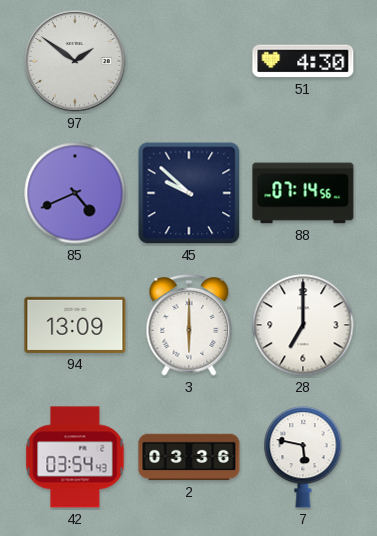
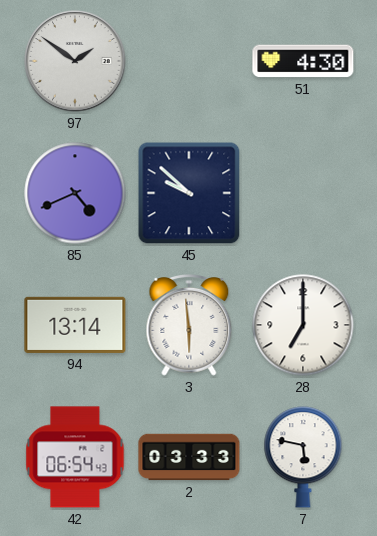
88: 07:14 -> none (303, 193)
94: 13:09 -> 13:14 (75, 325)
3: 6:00 -> 5:59 (189, 326)
42: 03:54 -> 06:54 (75, 457)
2: 03:36 -> 03:33 (189, 457)
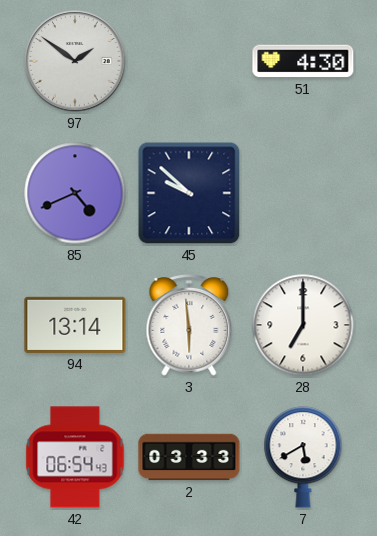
7: 5:47 -> 5:40 (303, 457)
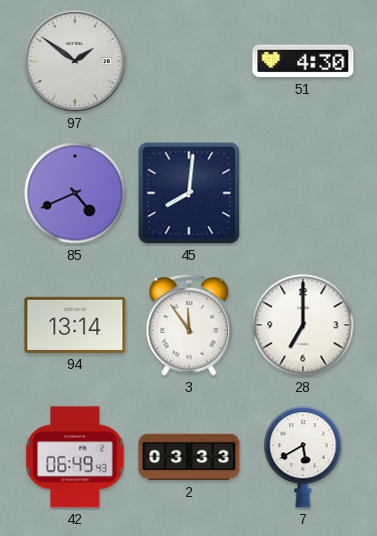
45: 9:52 -> 8:01 (189, 193)
3: 5:59 -> 11:54 (189, 326)
42: 06:54 -> 06:49 (75, 457)
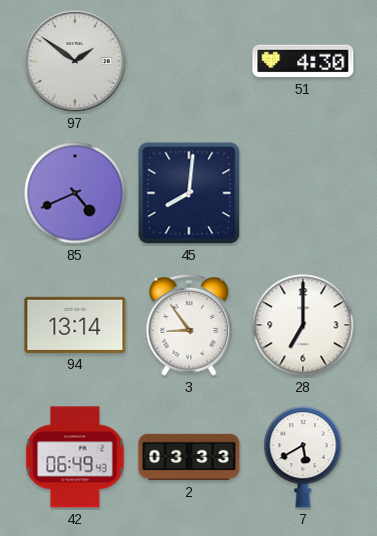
3: 11:54 -> 8:54 (189, 326)
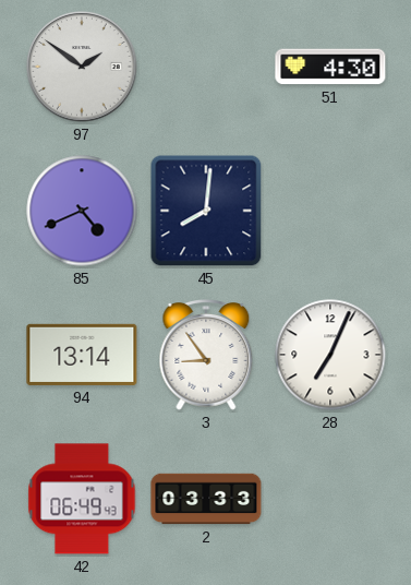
28: 7:00 -> 7:04 (330, 355)
7: 5:40 -> none (303, 457)
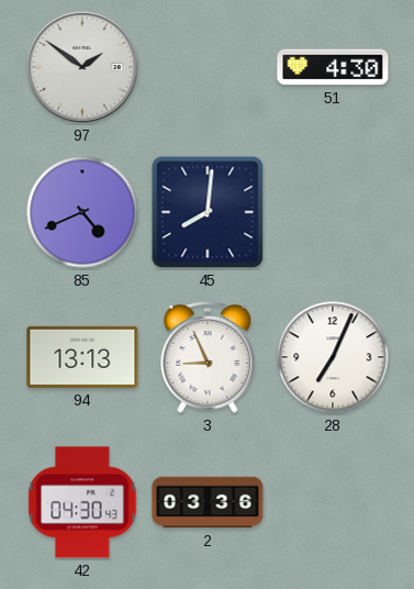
94: 13:14 -> 13:13 (82, 357)
3: 8:54 -> 8:56 (208, 358)
42: 06:49 -> 04:30 (82, 502)
2: 03:33 -> 03:36 (208, 502)
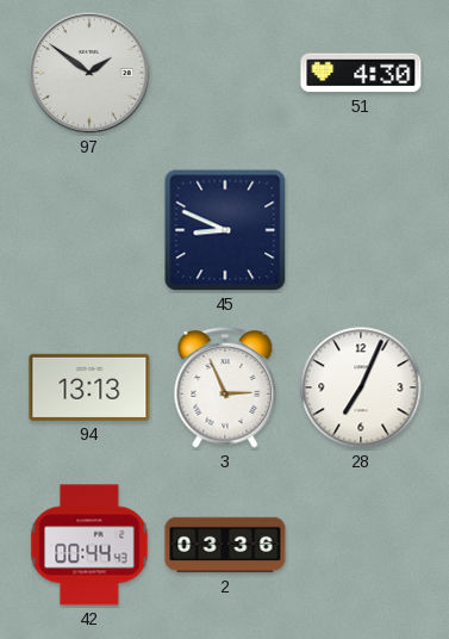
85: 4:41 -> none (82, 212)
45: 8:01 -> 8:49 (225, 230)
3: 8:56 -> 2:56 (225, 389)
42: 04:30 -> 00:44 (89, 545)
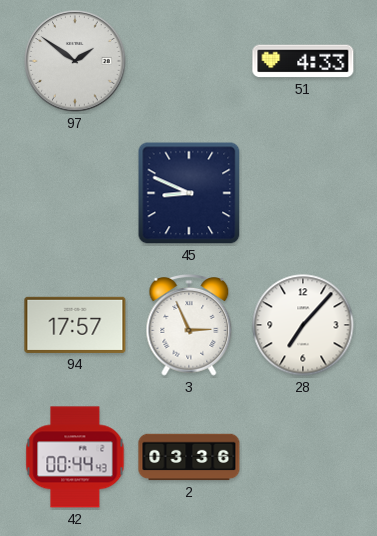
51: 4:30 -> 4:33 (303, 61)
94: 13:13 -> 17:57 (75, 325)
28: 7:04 -> 7:07 (303, 325)
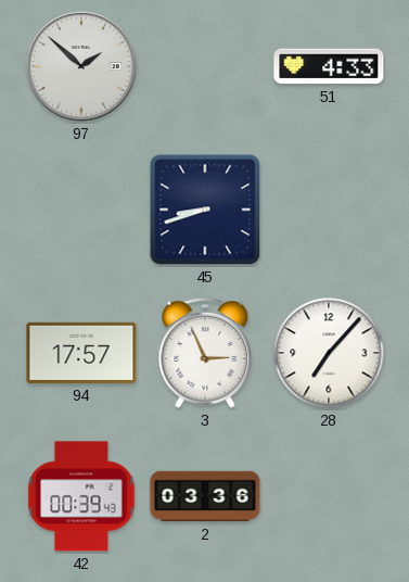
97: 1:51 -> 1:52 (81, 66)
45: 8:49 -> 8:42 (205, 210)
42: 00:44 -> 00:39 (81, 496)
